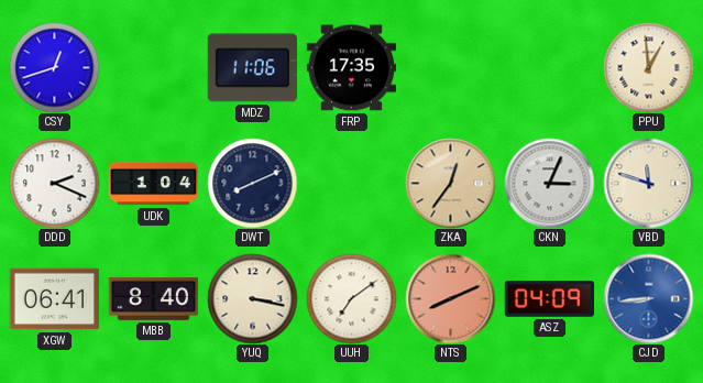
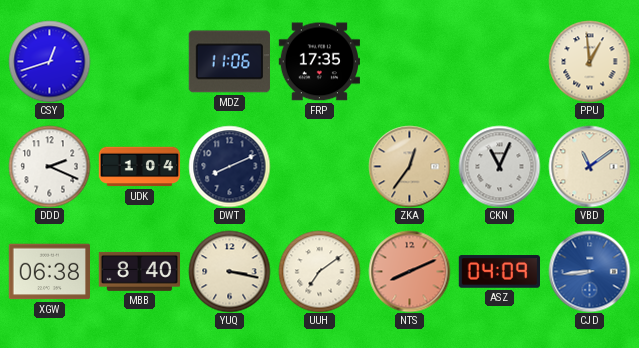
CKN: 3:04 -> 11:04 (499, 166)
VBD: 11:48 -> 11:09 (589, 166)
XGW: 06:41 -> 06:38 (49, 272)
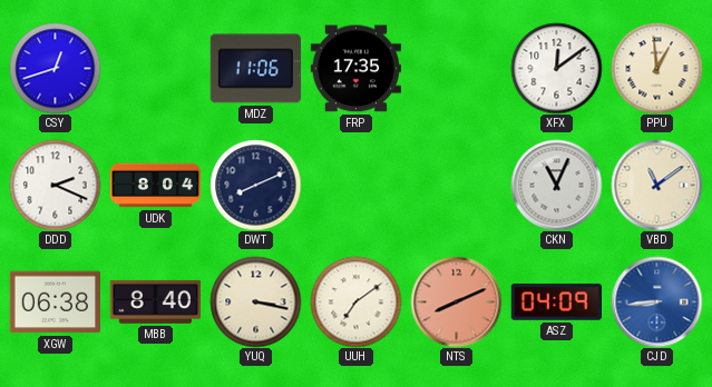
XFX: none -> 12:09 (556, 68)
UDK: 1:04 -> 8:04 (155, 186)
ZKA: 12:36 -> none (409, 166)
